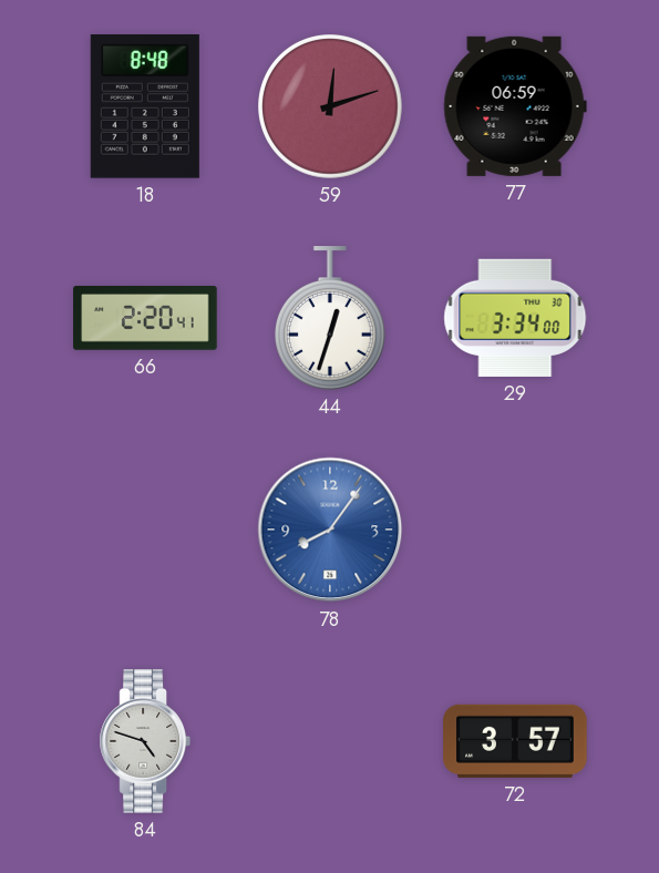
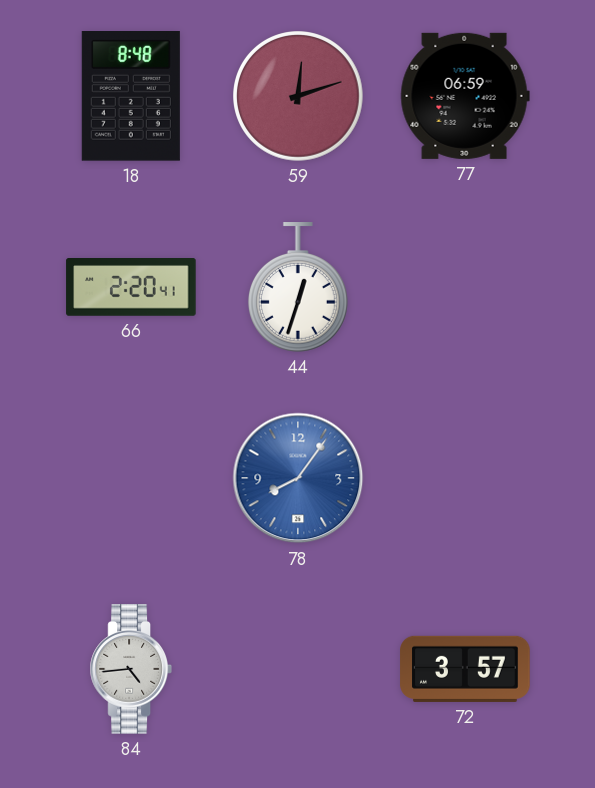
29: 3:34 -> none (515, 318)
84: 4:48 -> 4:44 (131, 669)
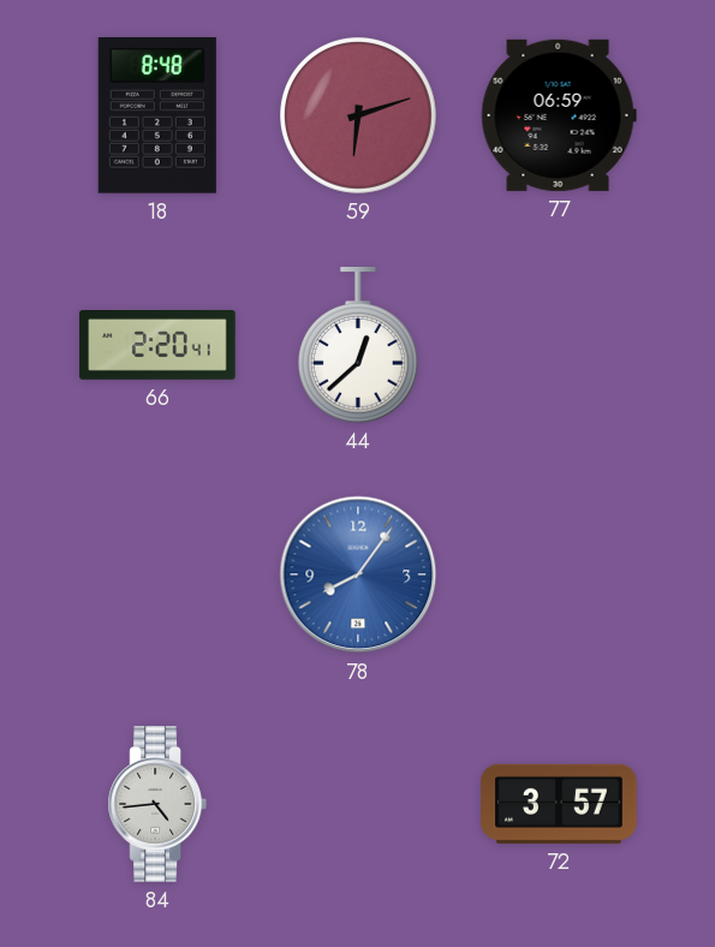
59: 12:12 -> 6:12 (359, 117)
44: 12:33 -> 12:38 (358, 345)
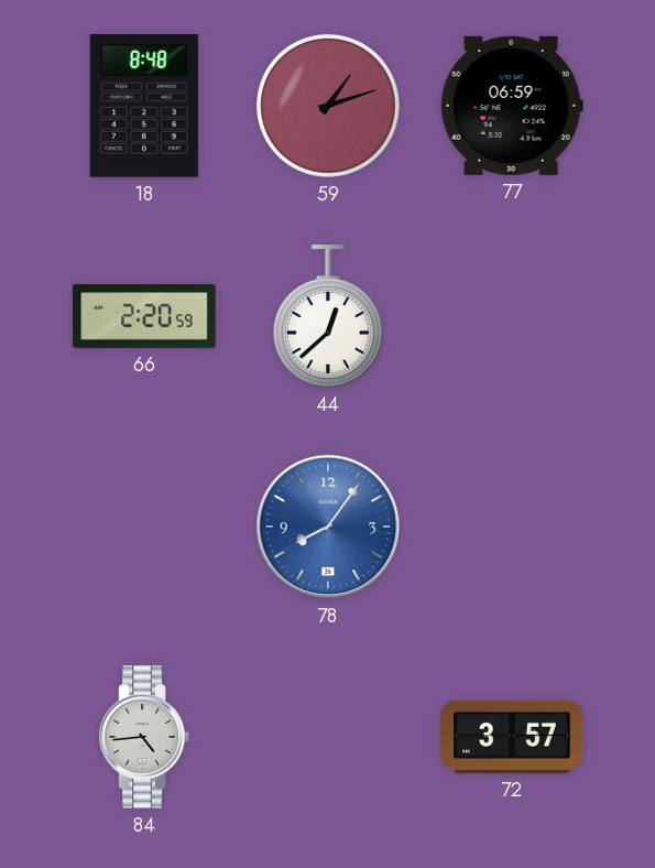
59: 6:12 -> 1:12 (329, 107)
66: 2:20:41 -> 2:20:59 (144, 317)
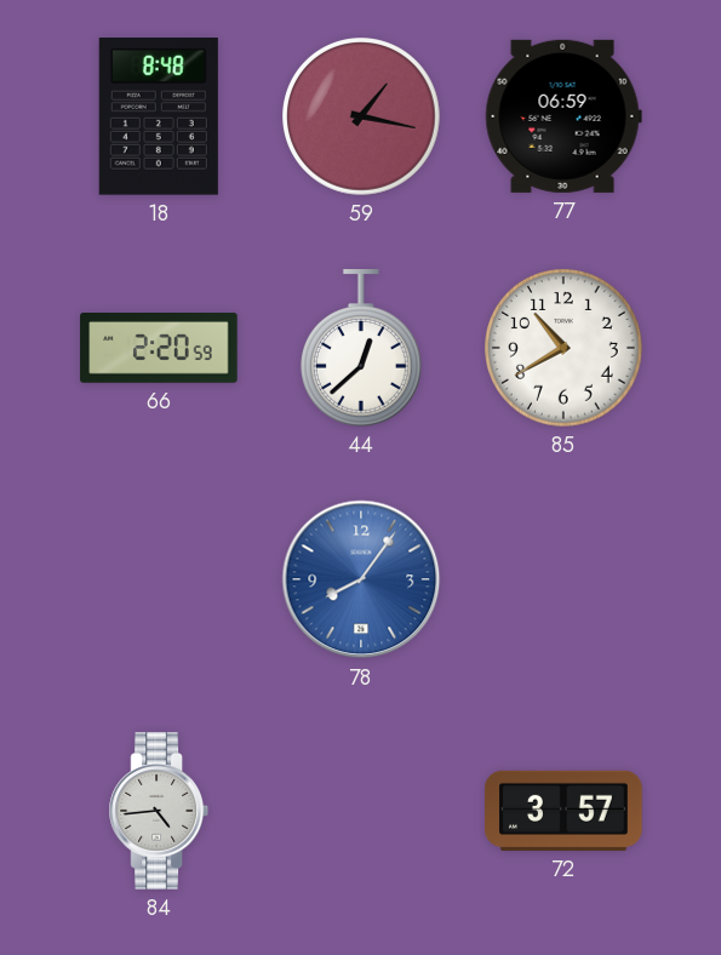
59: 1:12 -> 1:17 (362, 118)
85: none -> 10:40 (565, 349)
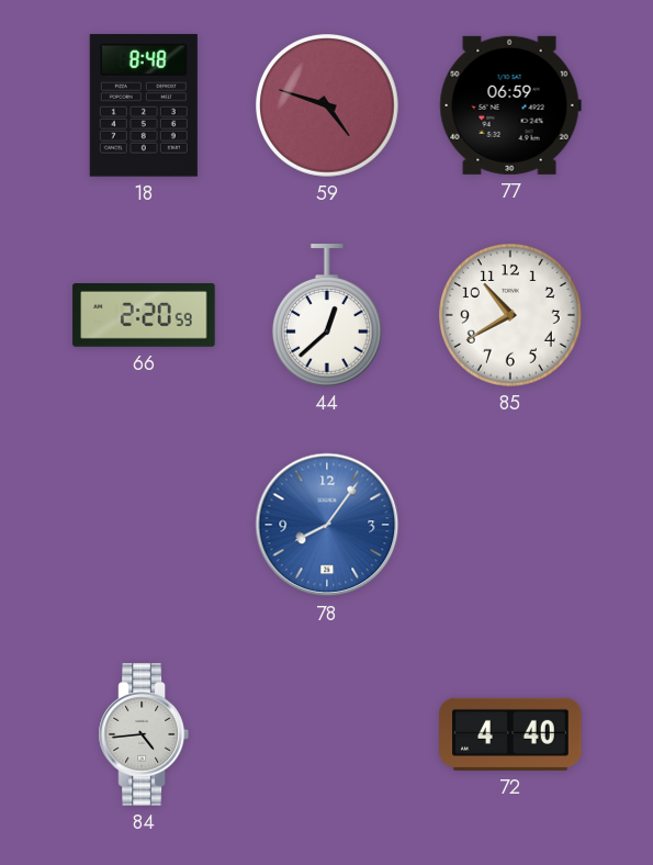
59: 1:17 -> 4:48 (328, 106)
72: 3:57 -> 4:40 (510, 734)
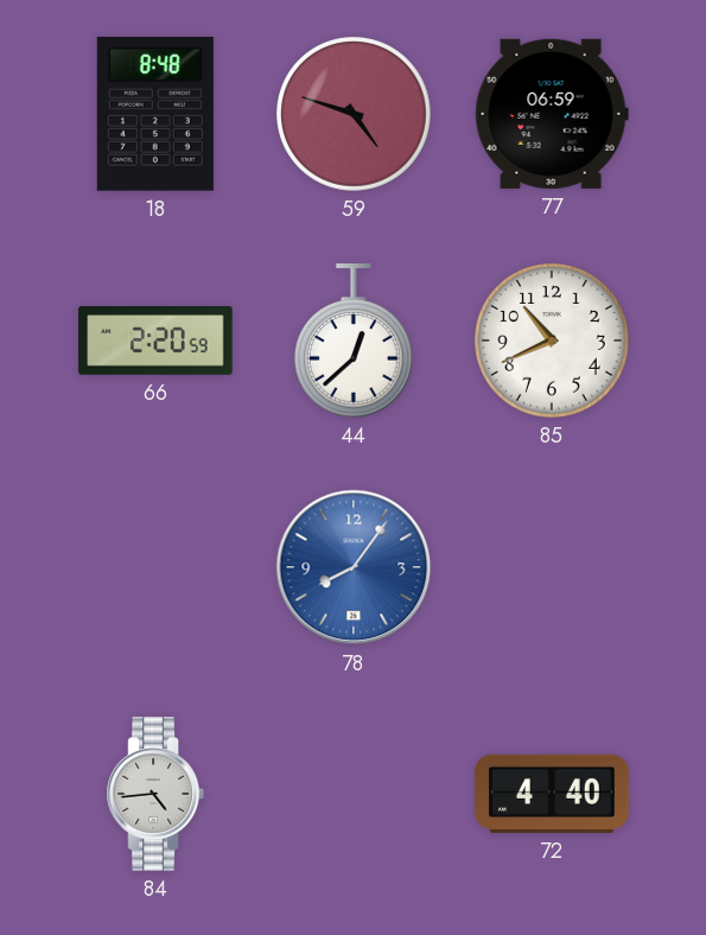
85: 10:40 -> 10:41 (553, 342)
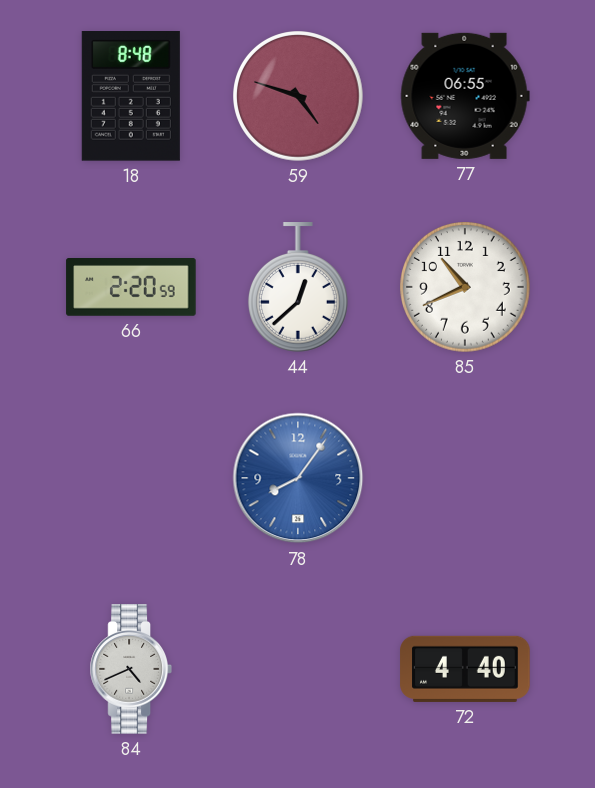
77: 06:59 -> 06:55 (465, 96)
84: 4:44 -> 4:41 (131, 669)
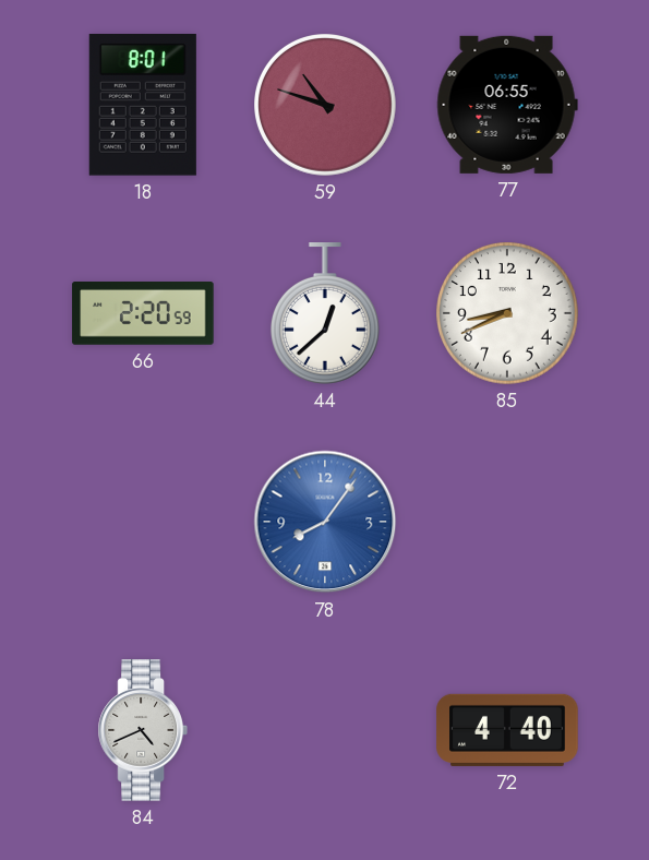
18: 8:48 -> 8:01 (143, 106)
59: 4:48 -> 10:48 (326, 106)
85: 10:41 -> 8:41 (508, 314)
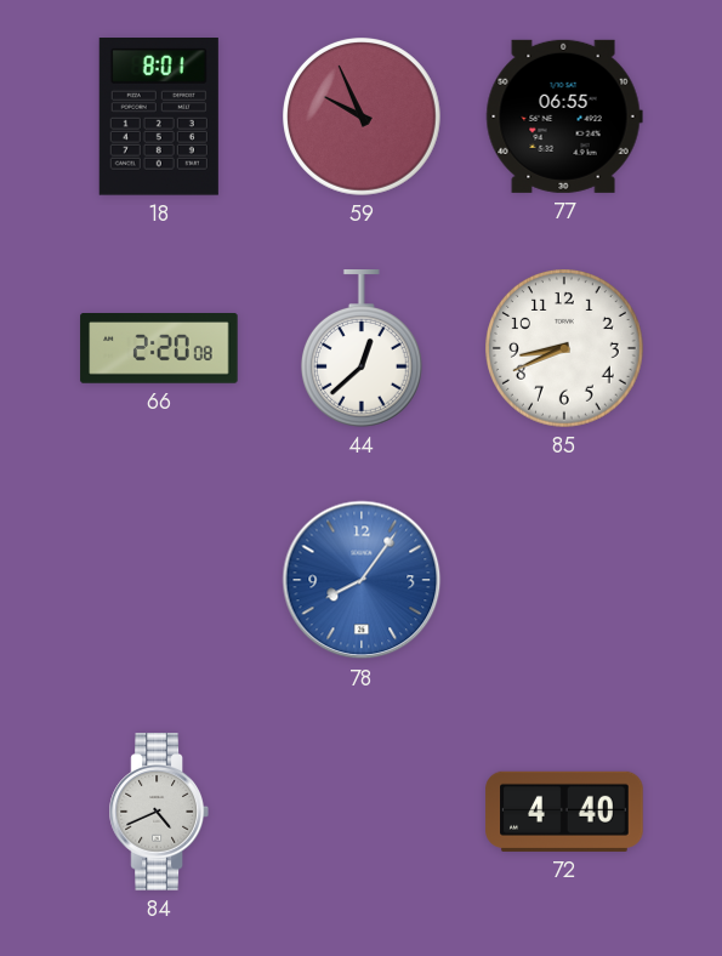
59: 10:48 -> 9:56 (363, 118)
66: 2:20:59 -> 2:20:08 (159, 349)
